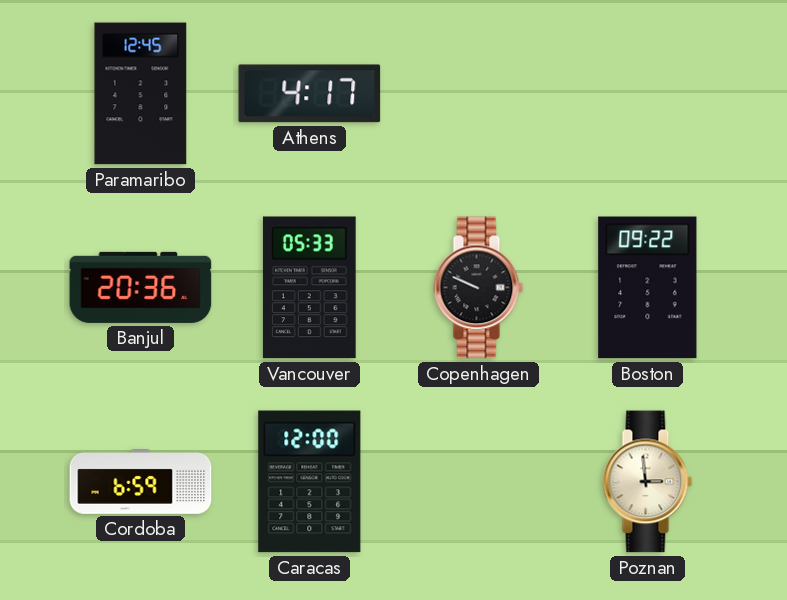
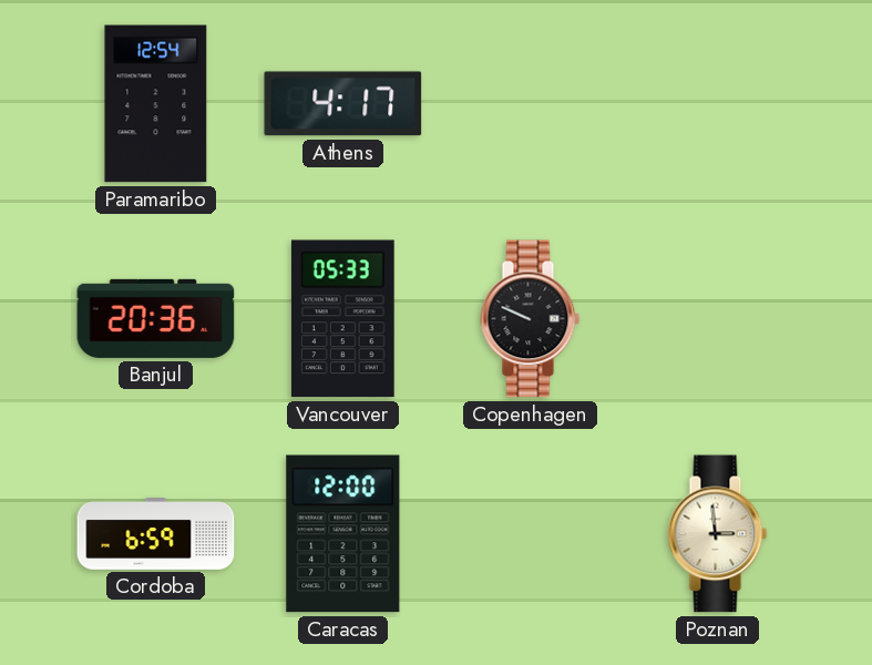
Paramaribo: 12:45 -> 12:54 (156, 104)
Boston: 09:22 -> none (648, 288)
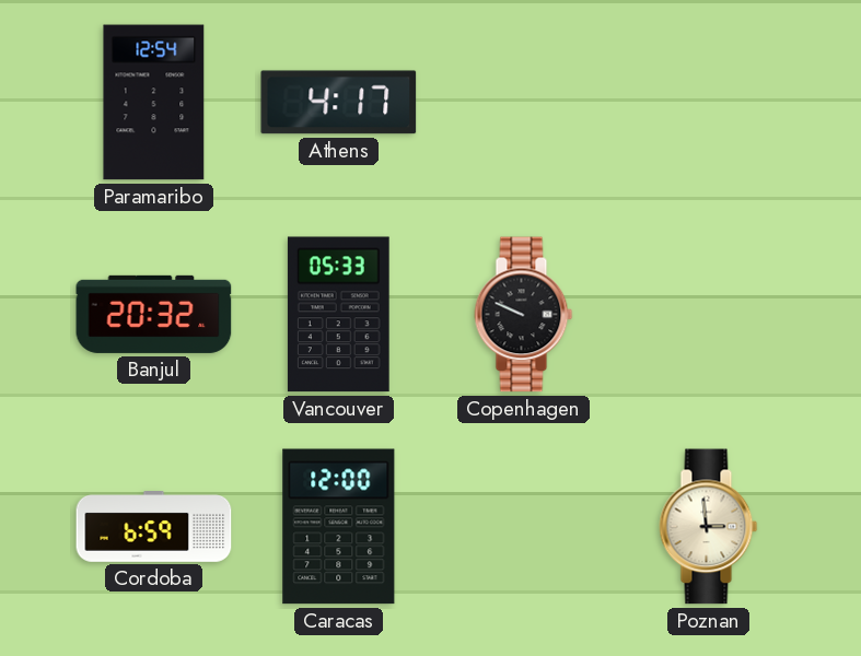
Banjul: 20:36 -> 20:32 (154, 314)
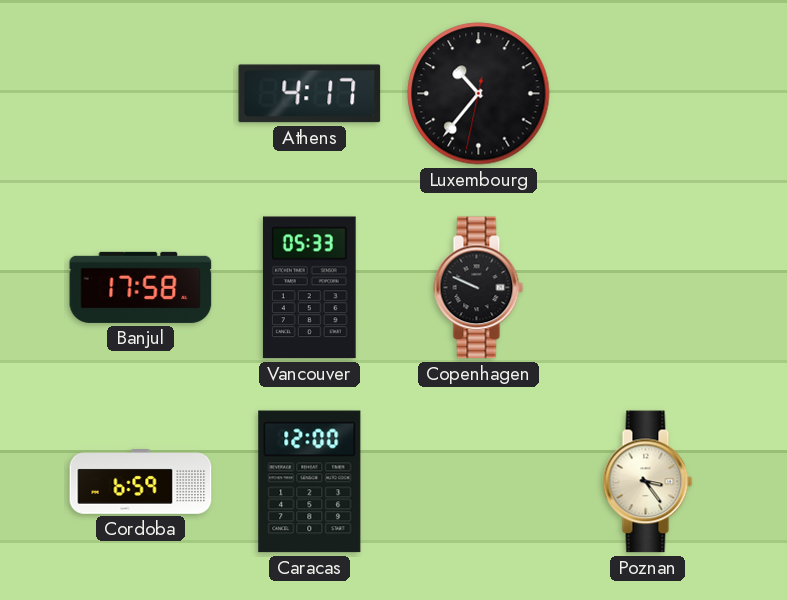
Paramaribo: 12:54 -> none (154, 103)
Luxembourg: none -> 10:36 (479, 94)
Banjul: 20:32 -> 17:58 (141, 287)
Poznan: 2:59 -> 3:24 (648, 482)
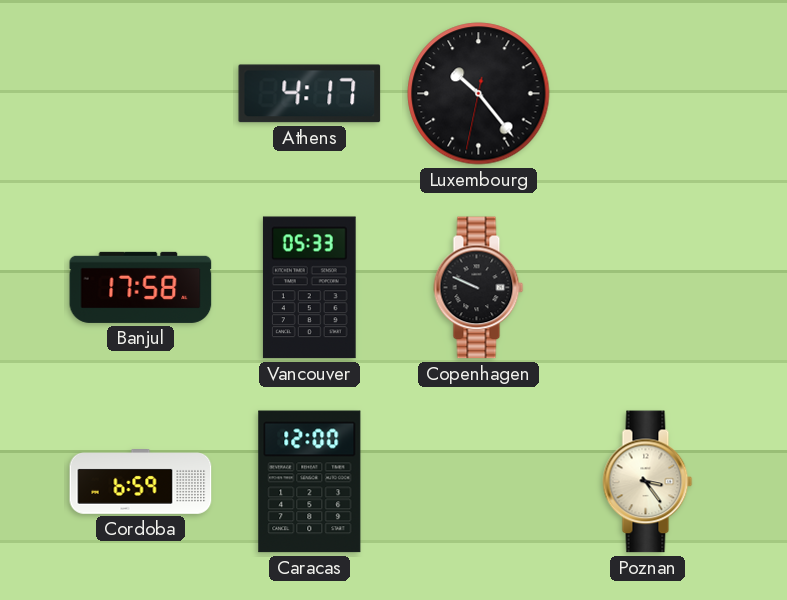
Luxembourg: 10:36 -> 10:23 (479, 94)
